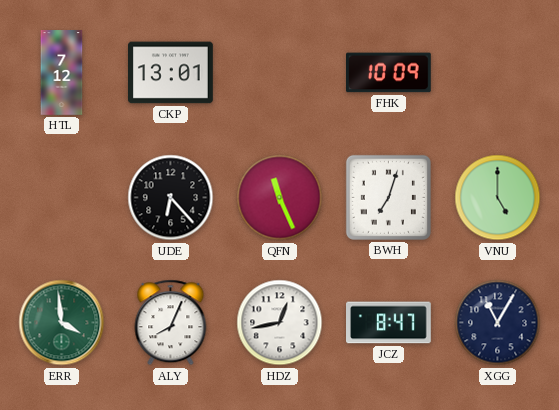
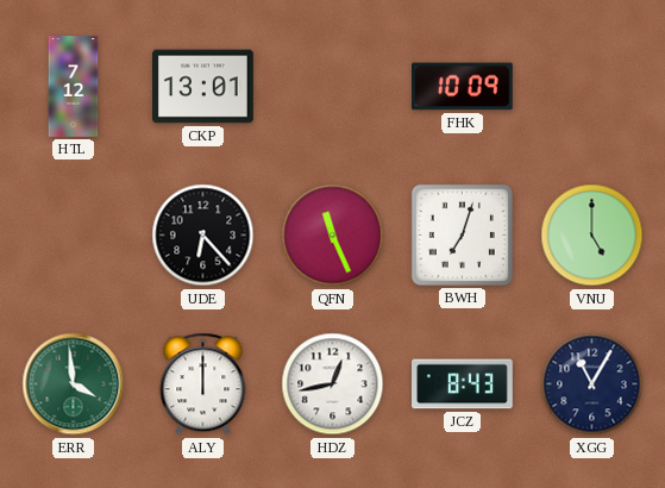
ALY: 8:04 -> 12:00 (203, 384)
JCZ: 8:47 -> 8:43 (463, 384)
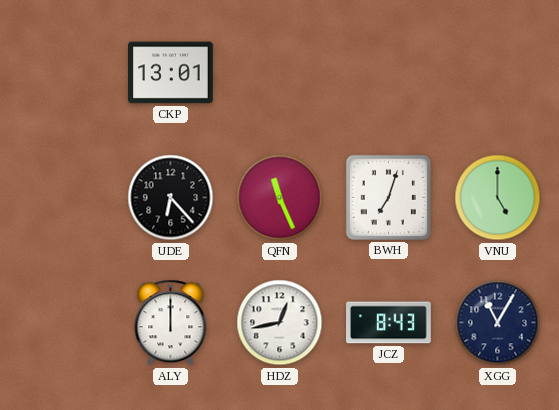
HTL: 7:12 -> none (74, 87)
FHK: 10:09 -> none (463, 87)
ERR: 3:59 -> none (74, 384)
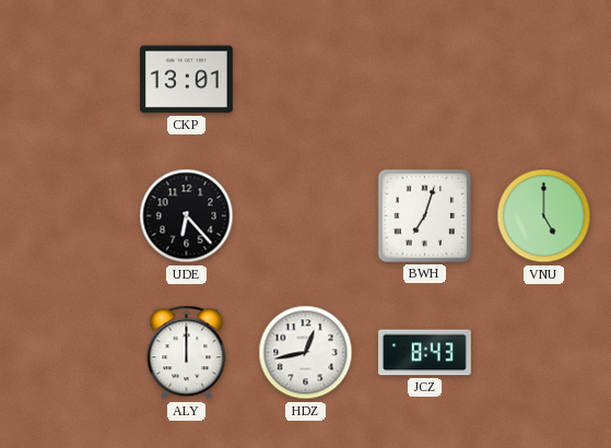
QFN: 11:26 -> none (280, 198)
XGG: 11:05 -> none (498, 323)
